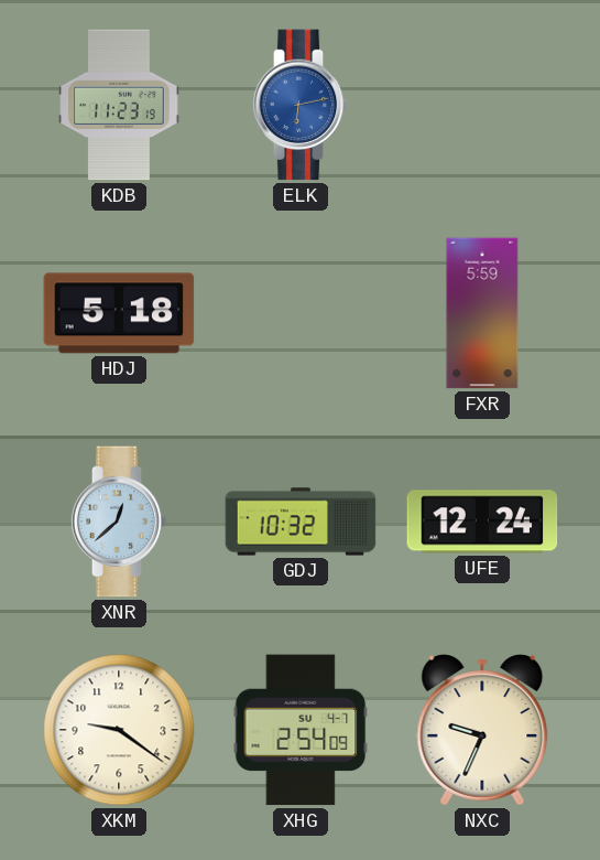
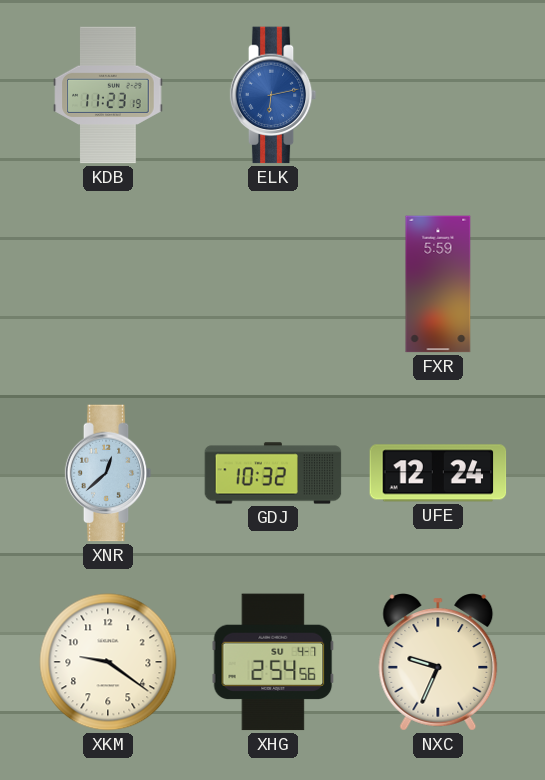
HDJ: 5:18 -> none (119, 313)
XHG: 2:54:09 -> 2:54:56 (273, 662)
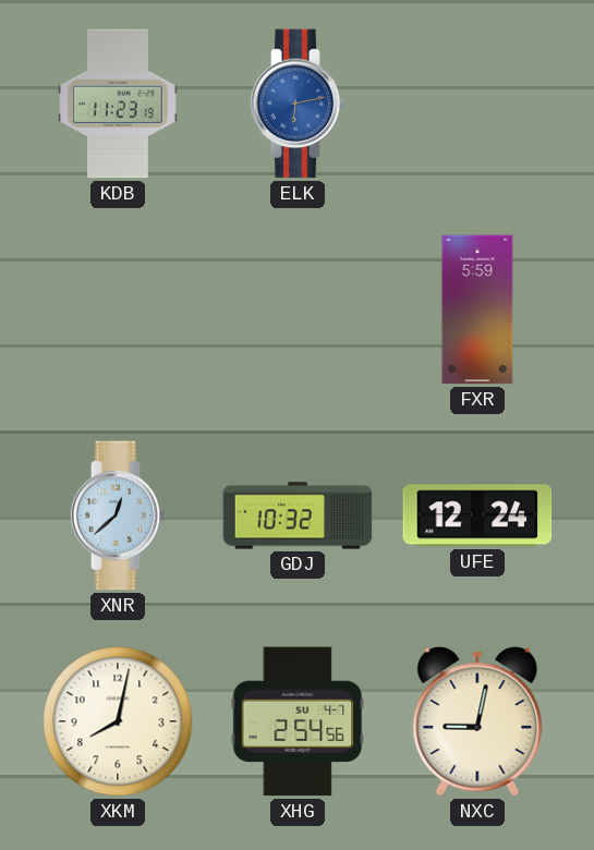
XKM: 9:21 -> 8:02 (118, 721)
NXC: 9:34 -> 9:02 (477, 721)
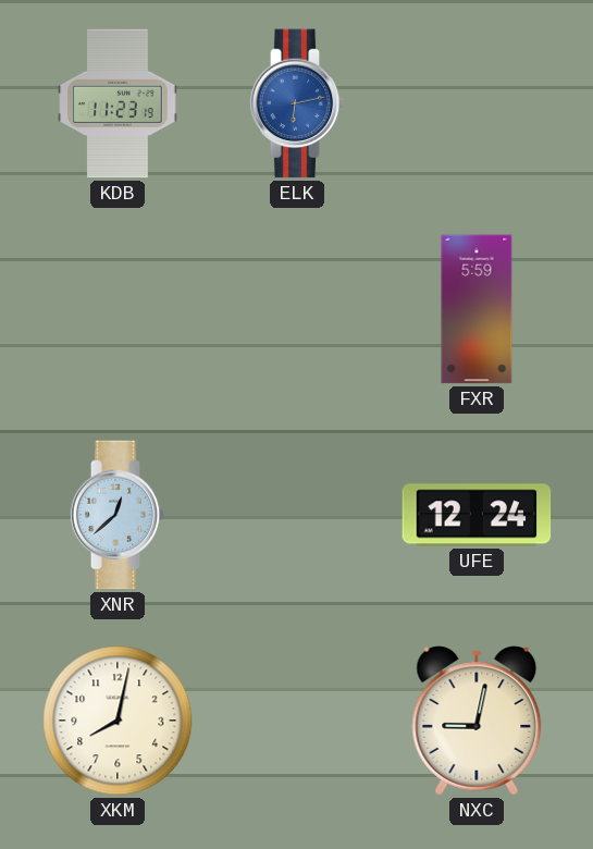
GDJ: 10:32 -> none (298, 515)
XHG: 2:54 -> none (298, 721)
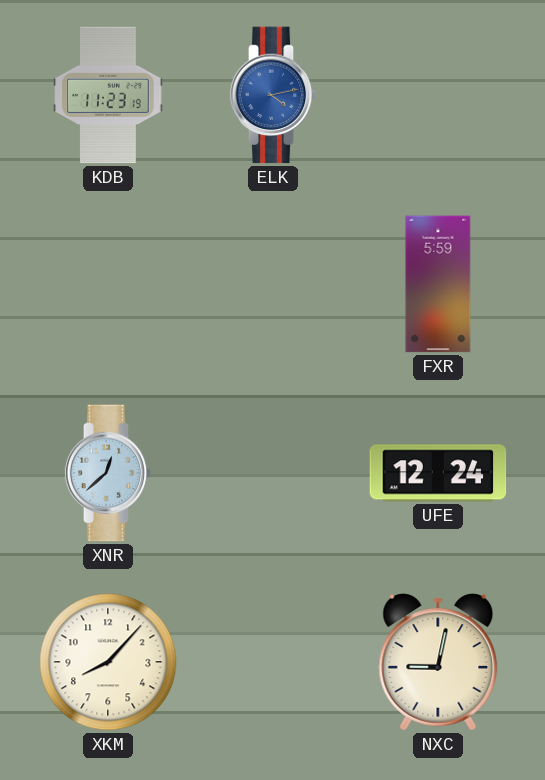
ELK: 6:13 -> 4:13 (273, 95)
XKM: 8:02 -> 8:07 (108, 662)
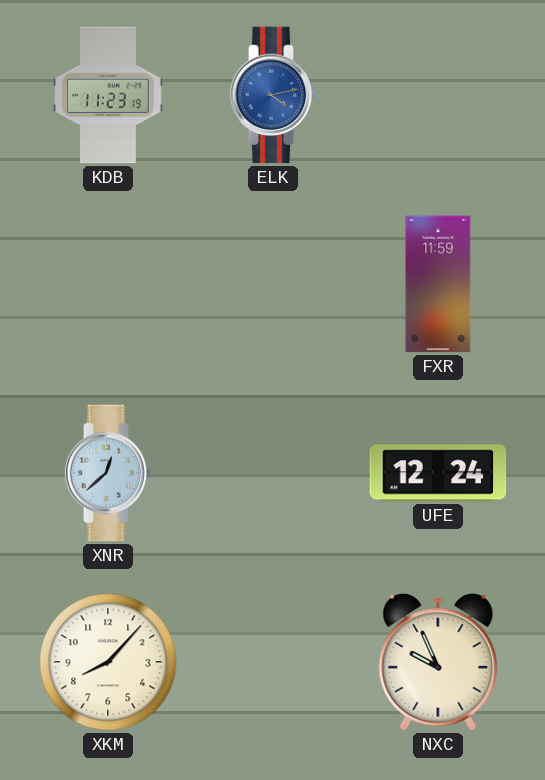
FXR: 5:59 -> 11:59 (438, 284)
NXC: 9:02 -> 9:56 (438, 662)
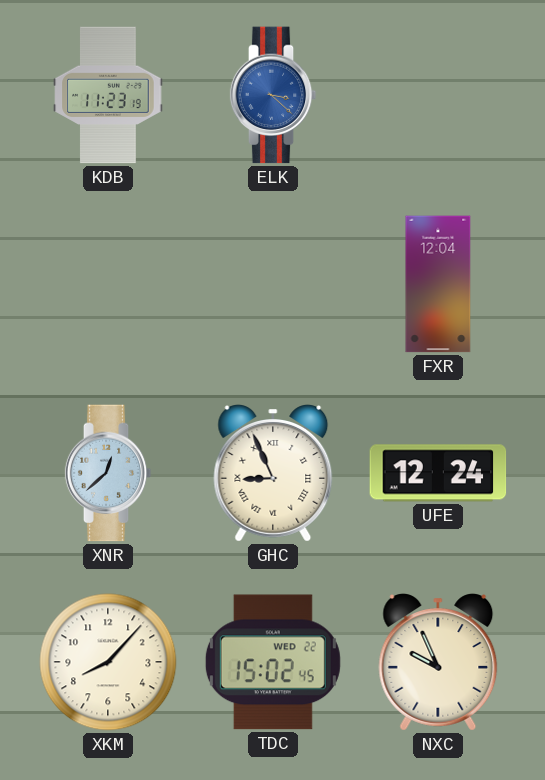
ELK: 4:13 -> 3:22 (273, 95)
FXR: 11:59 -> 12:04 (438, 284)
GHC: none -> 8:56 (273, 473)
TDC: none -> 15:02 (273, 662)
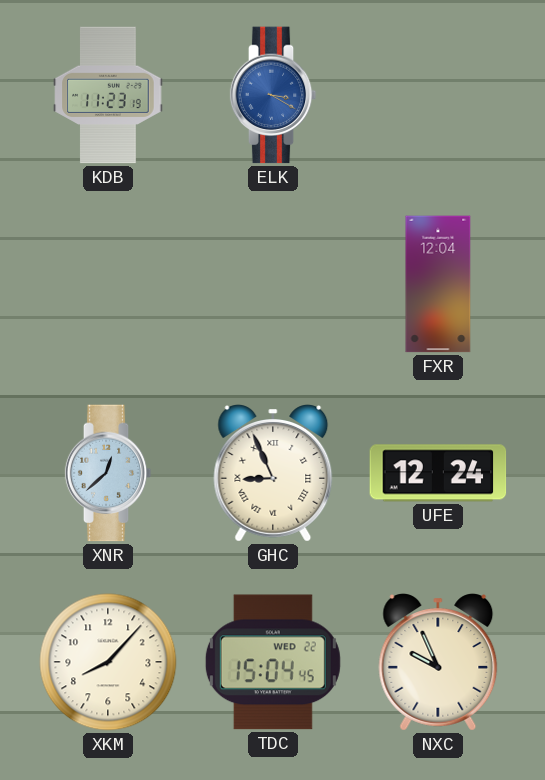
ELK: 3:22 -> 3:20 (273, 95)
TDC: 15:02 -> 15:04 (273, 662)
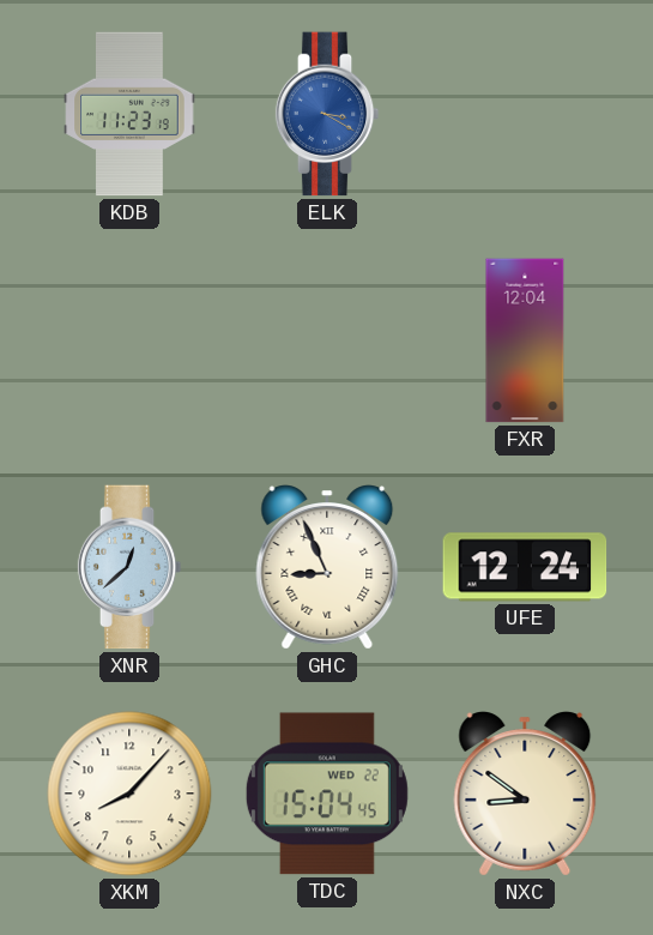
NXC: 9:56 -> 8:51 (525, 794)
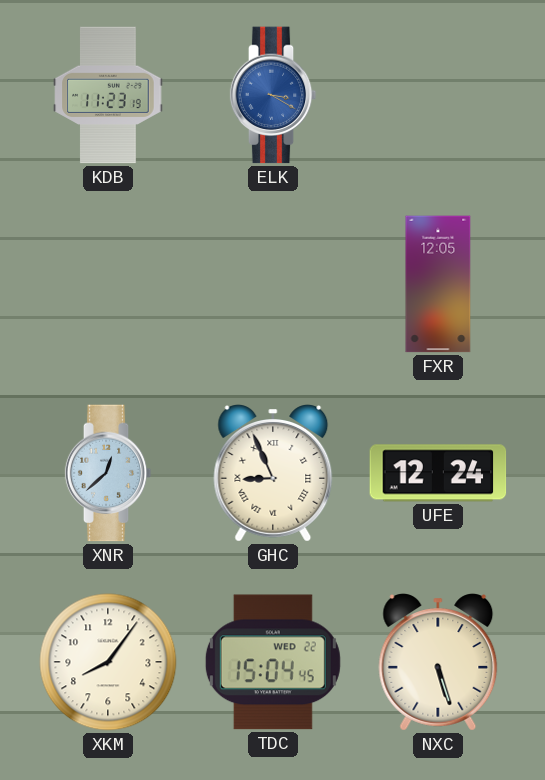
FXR: 12:04 -> 12:05 (438, 284)
XKM: 8:07 -> 8:06 (108, 662)
NXC: 8:51 -> 5:27 (438, 662)
